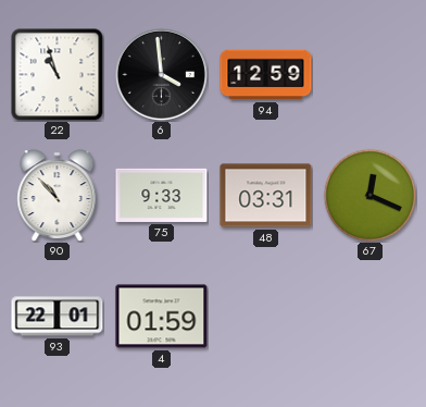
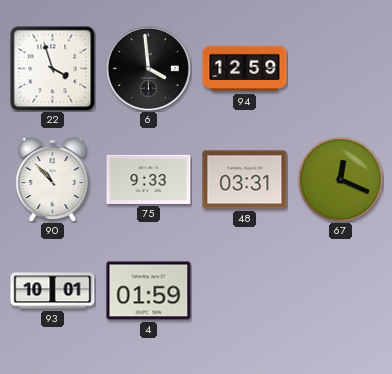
22: 10:57 -> 3:57 (53, 69)
93: 22:01 -> 10:01 (53, 291)
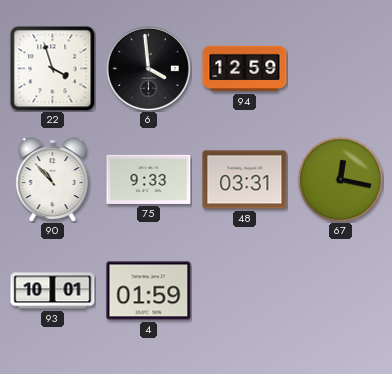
67: 12:19 -> 12:17 (340, 179)
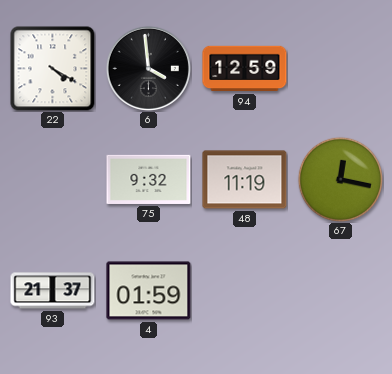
22: 3:57 -> 4:20 (53, 69)
90: 10:53 -> none (53, 180)
75: 9:33 -> 9:32 (149, 179)
48: 03:31 -> 11:19 (245, 180)
93: 10:01 -> 21:37 (53, 291)
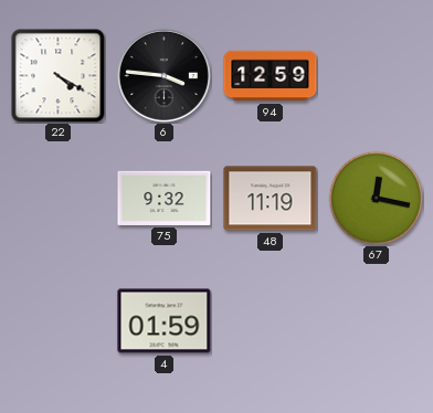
6: 3:59 -> 3:46 (163, 75)
93: 21:37 -> none (53, 291)
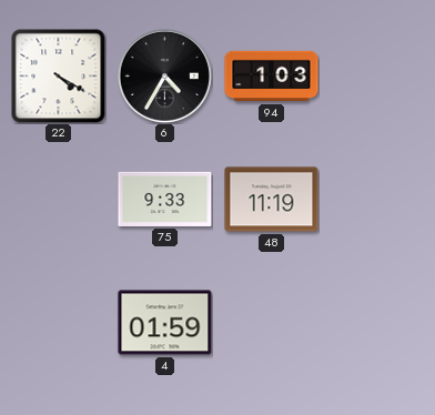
6: 3:46 -> 4:35 (164, 75)
94: 12:59 -> 1:03 (272, 77)
75: 9:32 -> 9:33 (165, 199)
67: 12:17 -> none (376, 198)
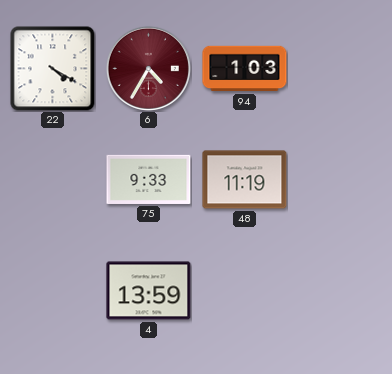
6 dial: black -> burgundy (148, 68)
4: 01:59 -> 13:59 (149, 291)
